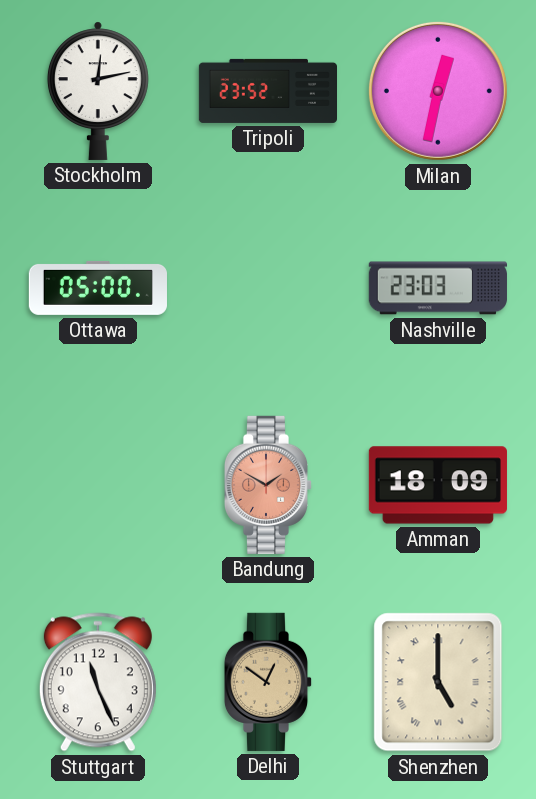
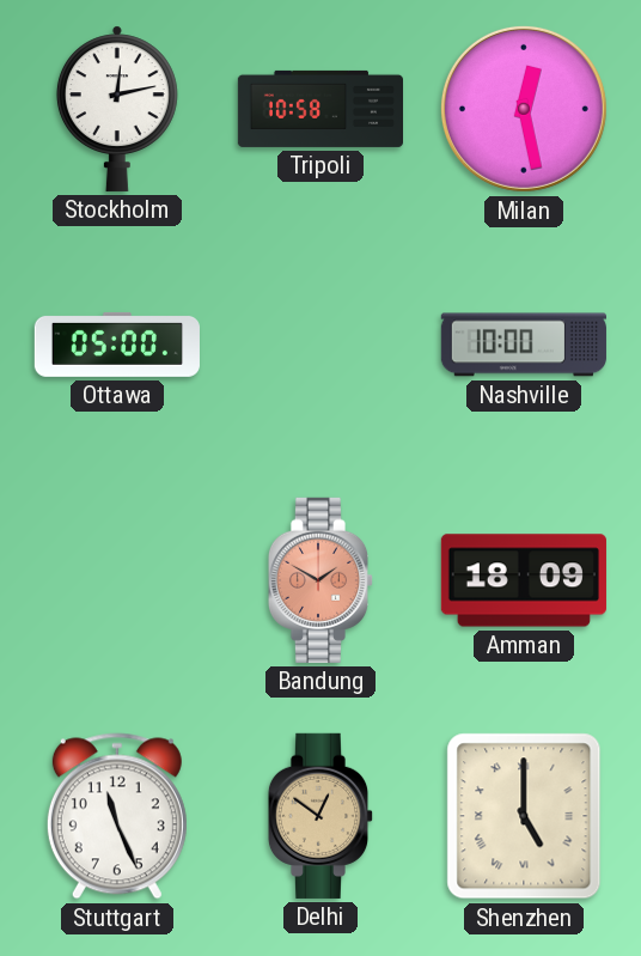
Tripoli: 23:52 -> 10:58 (319, 109)
Milan: 12:32 -> 12:28 (524, 109)
Nashville: 23:03 -> 10:00 (524, 345)
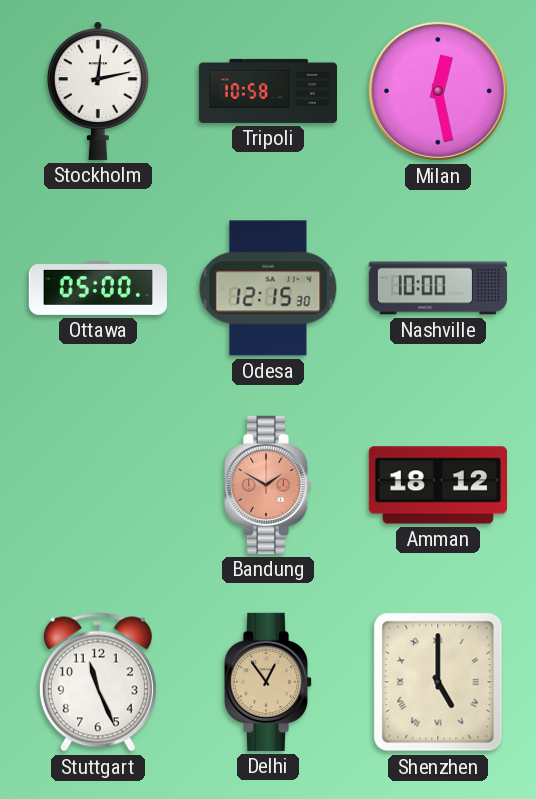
Odesa: none -> 12:15 (268, 288)
Amman: 18:09 -> 18:12 (438, 485)
Delhi: 12:51 -> 12:54 (268, 682)
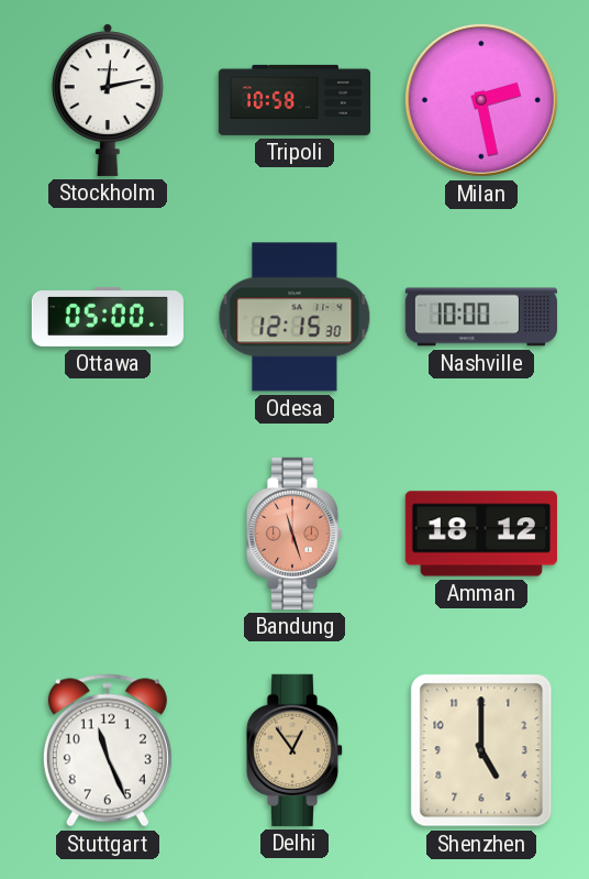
Milan: 12:28 -> 2:28 (481, 100)
Bandung: 1:50 -> 11:27 (294, 534)
Shenzhen numerals: Roman -> Arabic (481, 750)
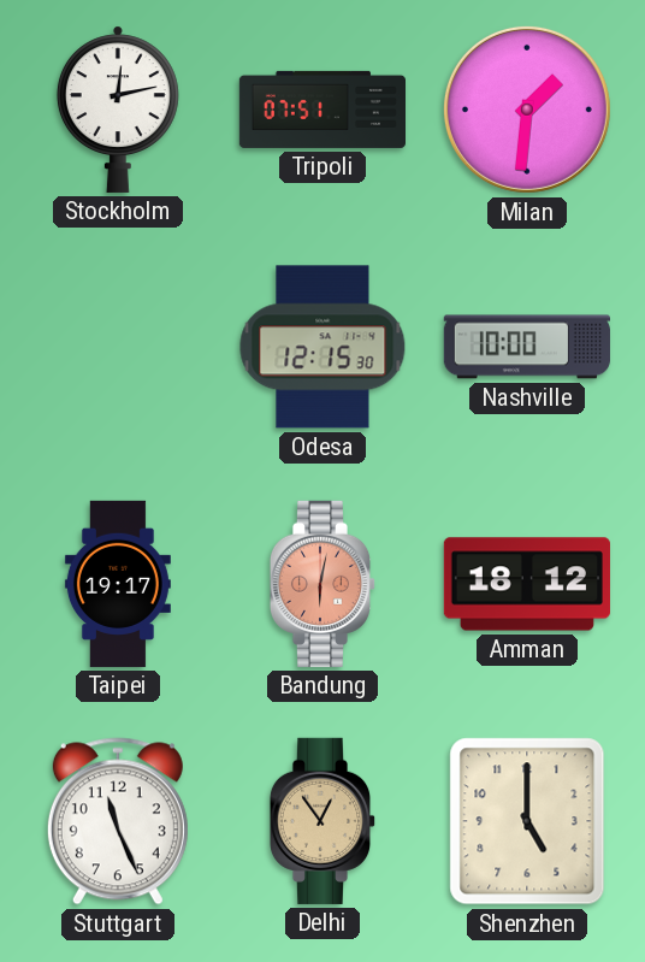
Tripoli: 10:58 -> 07:51 (321, 110)
Milan: 2:28 -> 1:31 (527, 110)
Ottawa: 05:00 -> none (108, 317)
Taipei: none -> 19:17 (118, 584)
Bandung: 11:27 -> 6:02 (322, 584)
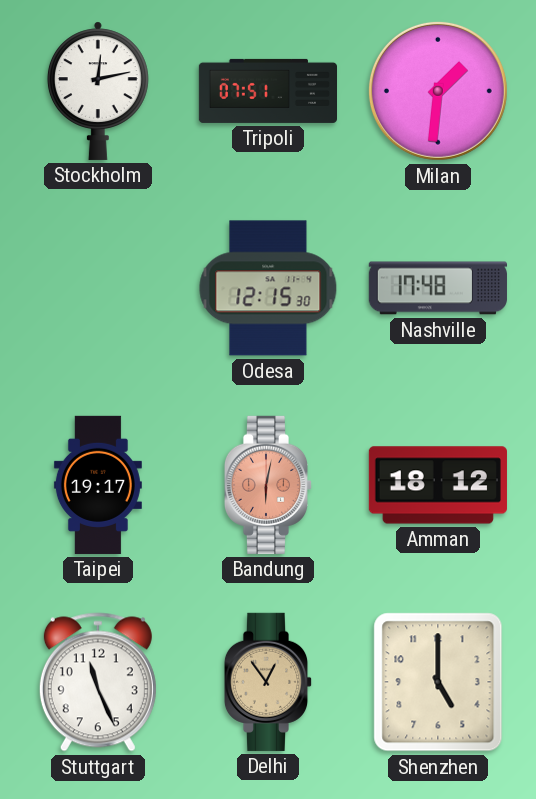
Nashville: 10:00 -> 17:48 (438, 288)
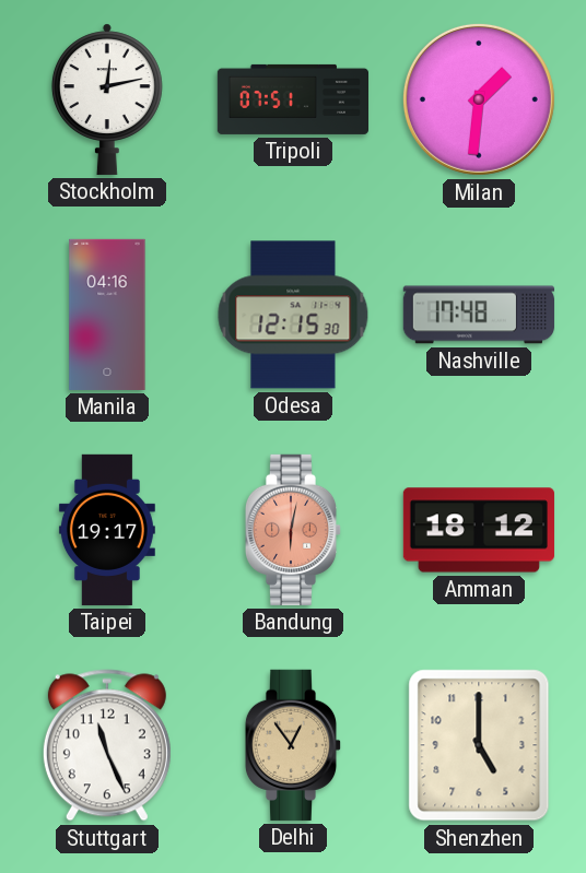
Manila: none -> 04:16 (107, 315)
